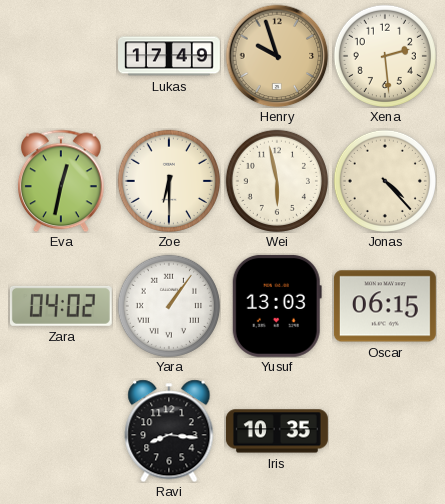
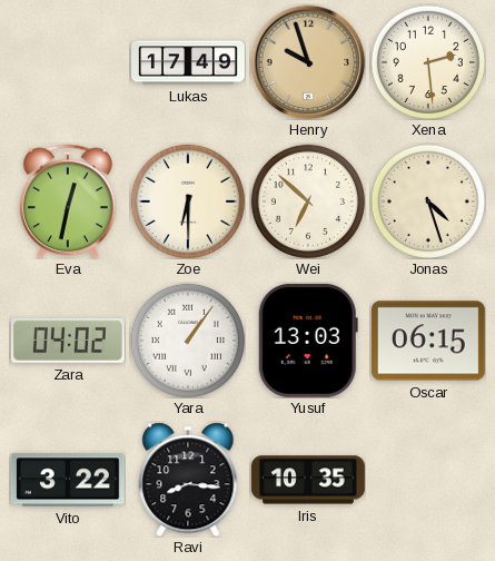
Wei: 5:58 -> 6:52 (308, 201)
Jonas: 4:23 -> 4:27 (428, 201)
Vito: none -> 3:22 (68, 480)
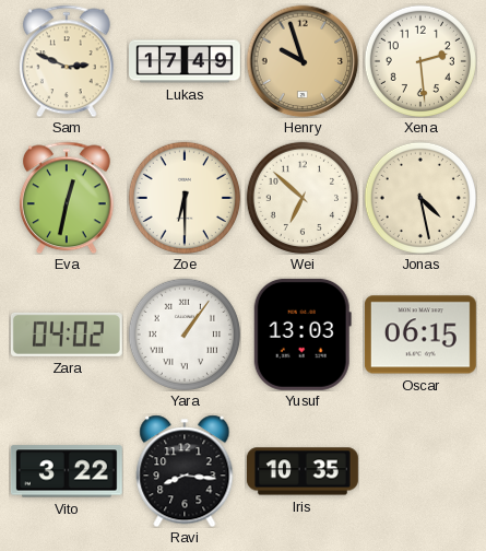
Sam: none -> 2:49 (67, 61)
Jonas: 4:27 -> 4:28 (420, 198)
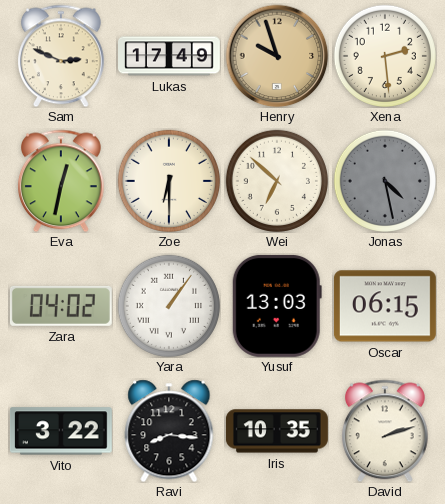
Jonas dial: cream -> grey (385, 181)
David: none -> 2:12 (385, 431)
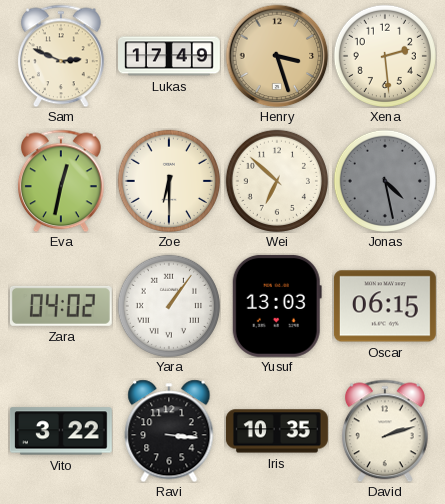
Henry: 9:57 -> 3:27 (277, 56)
Ravi: 8:16 -> 3:16 (169, 431)
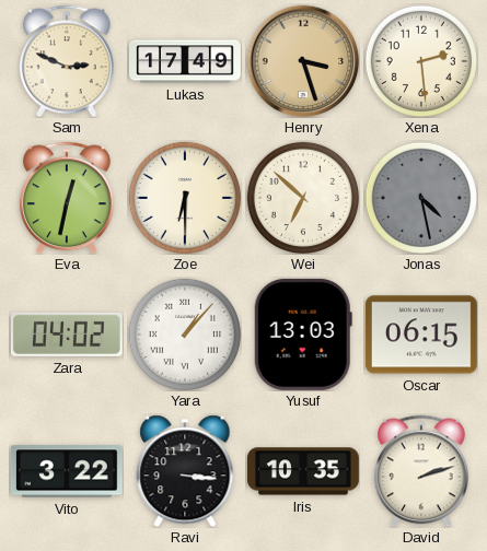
Yara: 1:06 -> 1:07 (185, 335)
